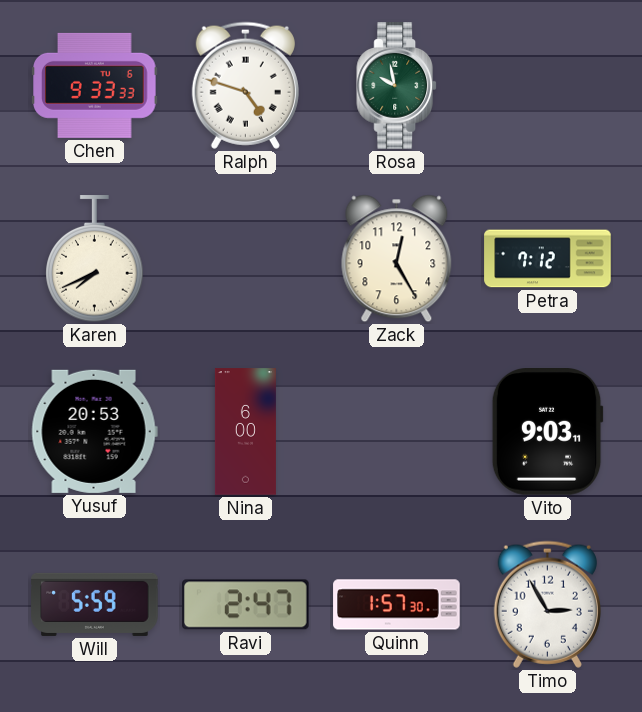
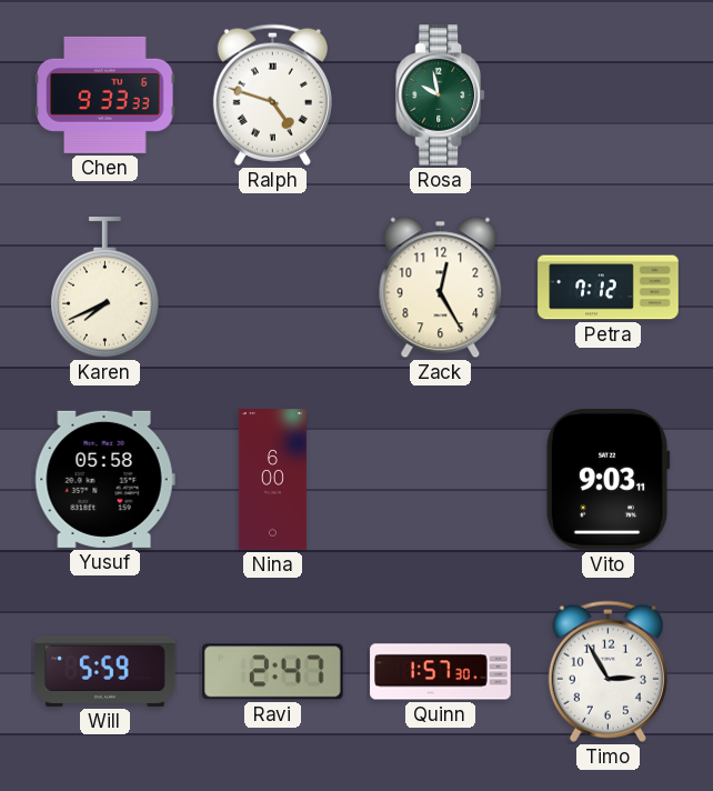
Yusuf: 20:53 -> 05:58 (104, 479)
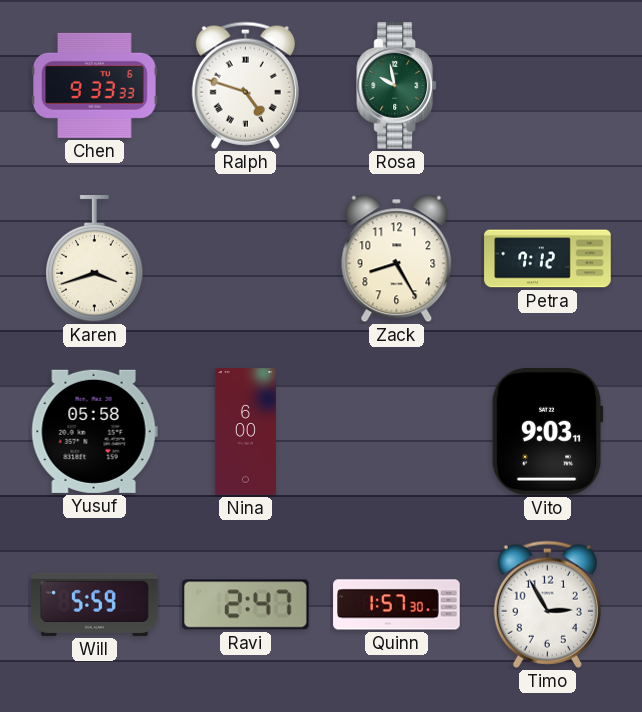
Karen: 7:41 -> 3:42 (95, 259)
Zack: 12:25 -> 8:25 (397, 259)
